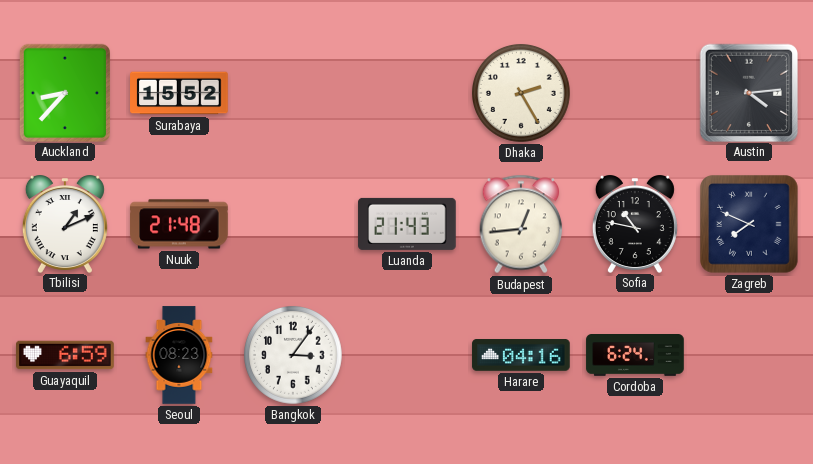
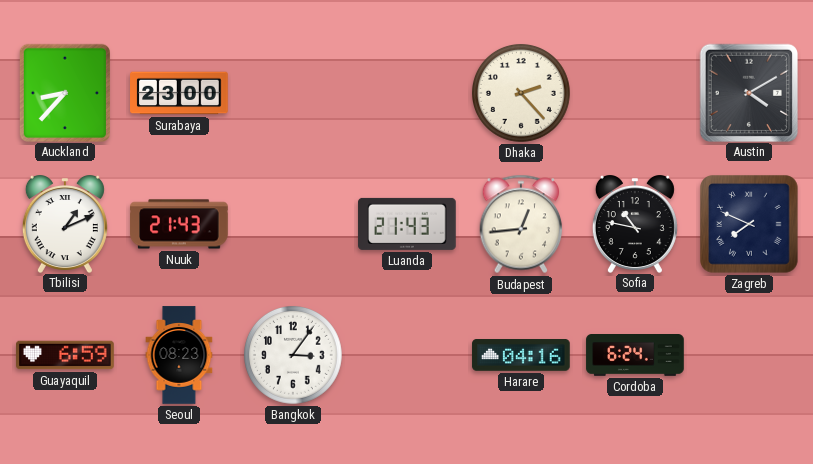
Surabaya: 15:52 -> 23:00 (179, 93)
Dhaka: 2:25 -> 2:23 (522, 94)
Austin: 4:14 -> 4:10 (748, 92)
Nuuk: 21:48 -> 21:43 (179, 224)
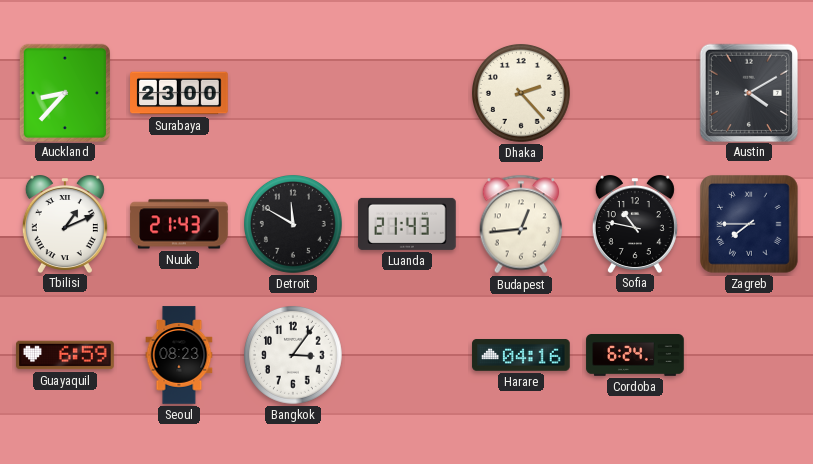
Detroit: none -> 11:50 (294, 225)
Zagreb: 7:49 -> 7:45 (750, 225)
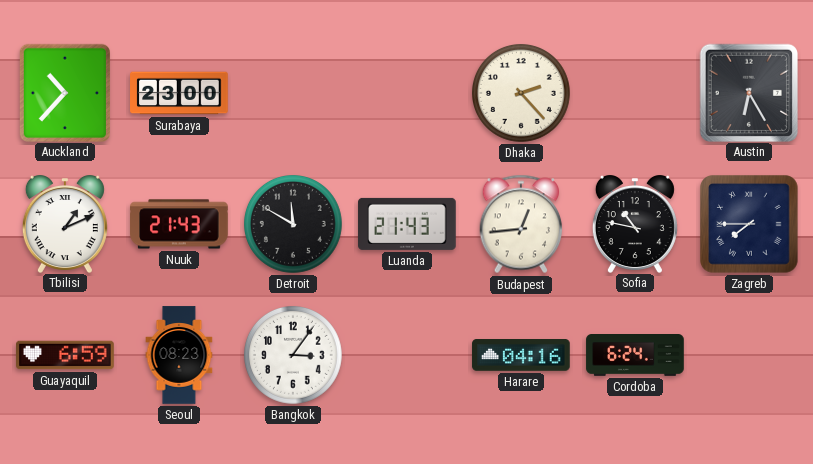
Auckland: 8:37 -> 10:37 (64, 92)
Austin: 4:10 -> 6:25 (748, 92)
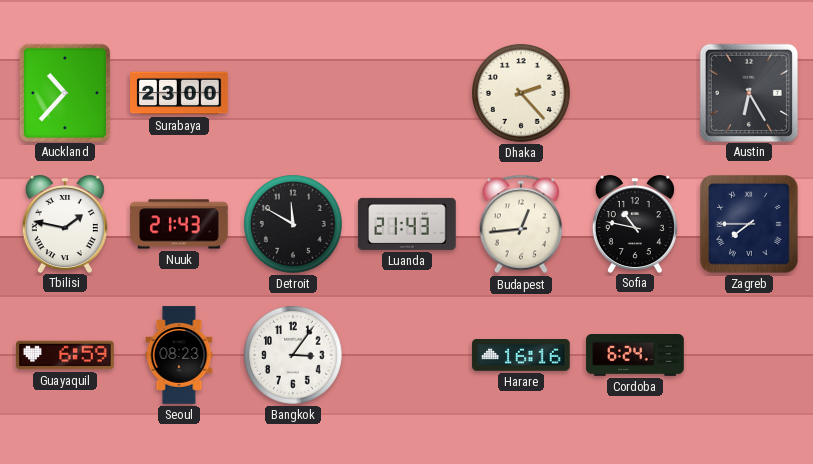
Tbilisi: 1:11 -> 1:47 (65, 224)
Harare: 04:16 -> 16:16 (521, 356)
